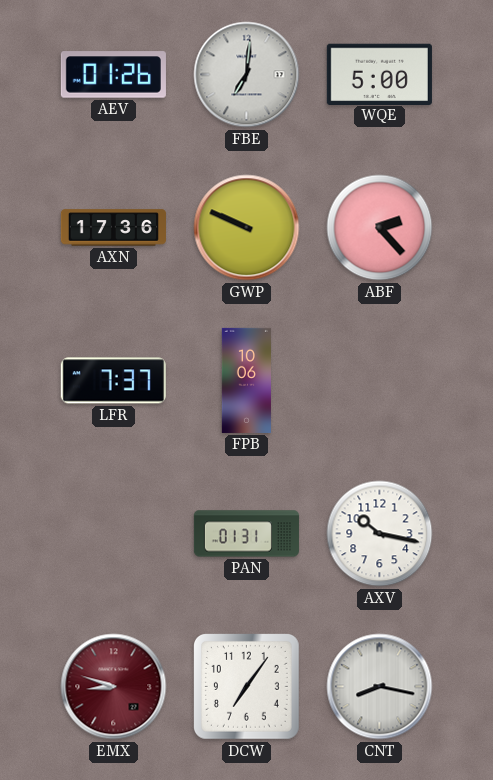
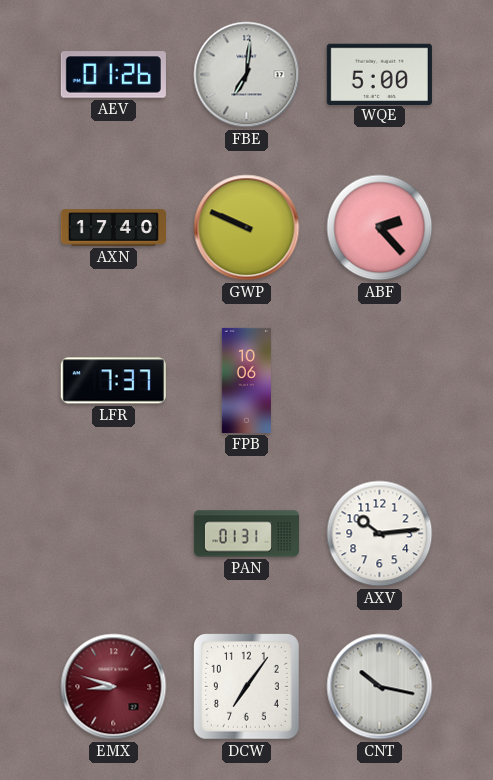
AXN: 17:36 -> 17:40 (113, 228)
AXV: 10:17 -> 10:14 (380, 534)
CNT: 8:17 -> 10:17 (380, 687)
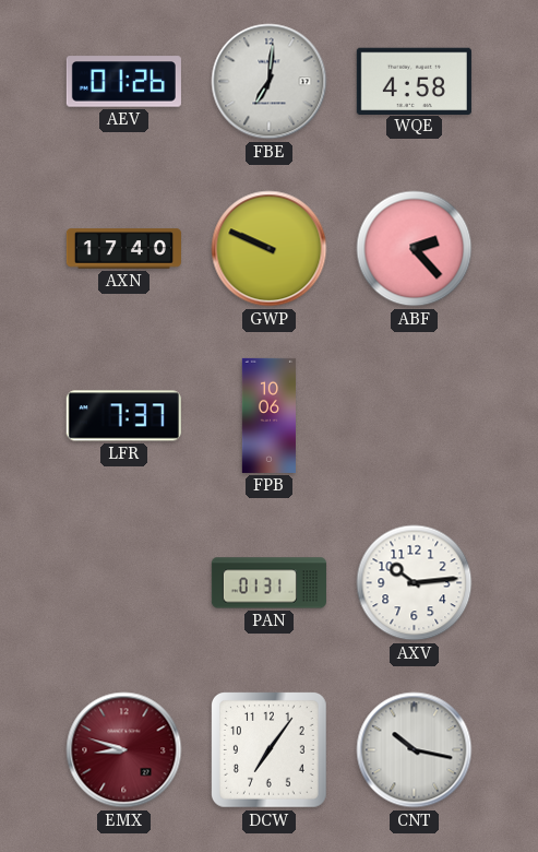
WQE: 5:00 -> 4:58 (414, 81)
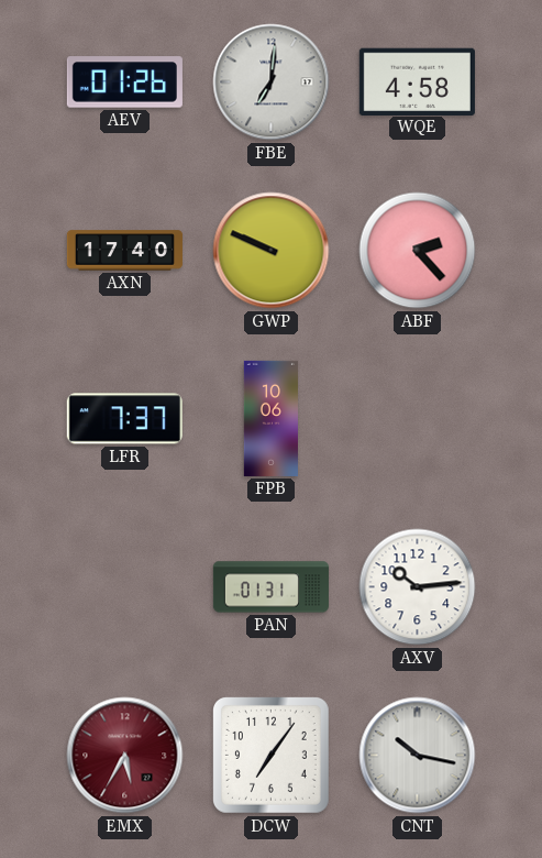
EMX: 8:48 -> 5:35 (125, 756)
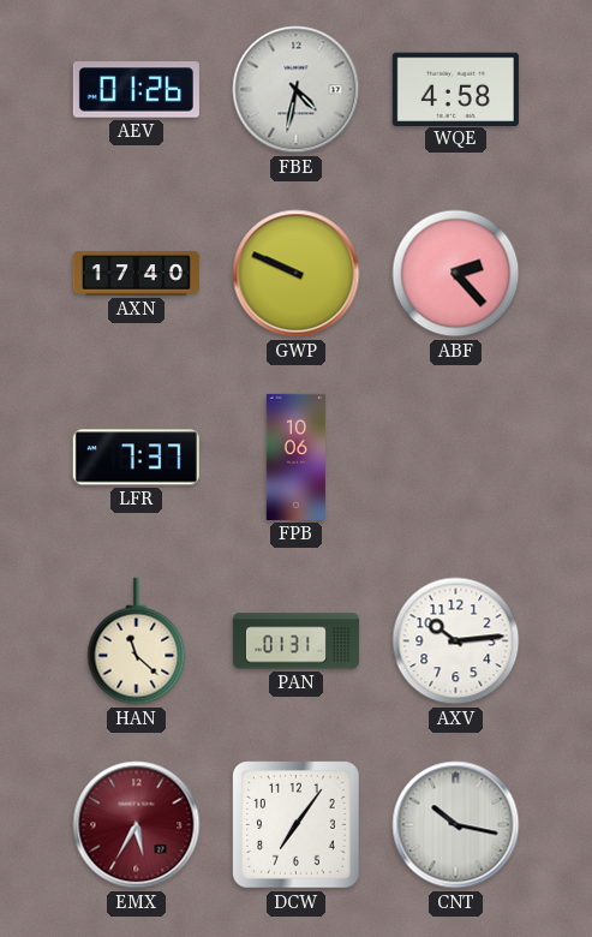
FBE: 7:01 -> 4:32 (297, 90)
HAN: none -> 11:22 (137, 641)
